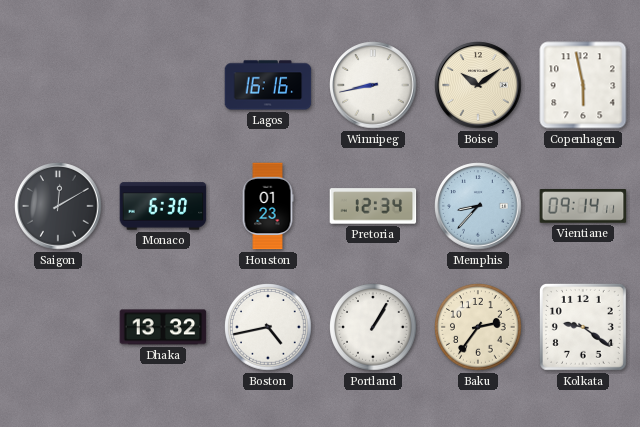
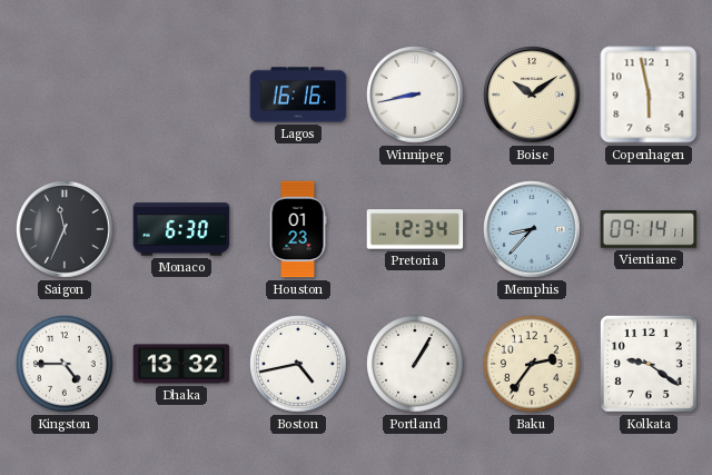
Saigon: 12:10 -> 11:34 (65, 229)
Kingston: none -> 4:45 (65, 364)
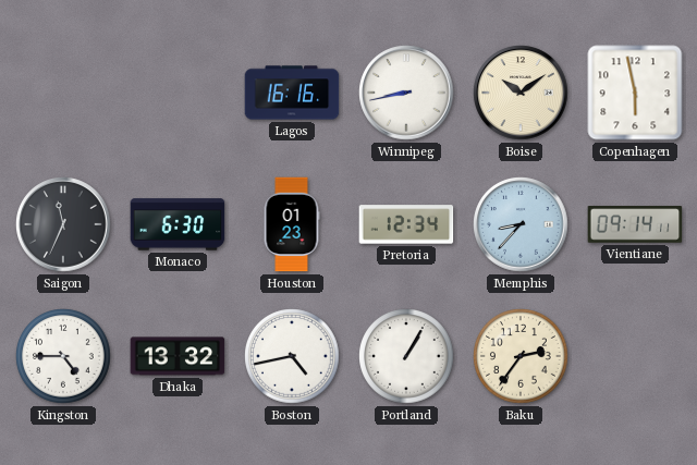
Kolkata: 9:21 -> none (649, 364)
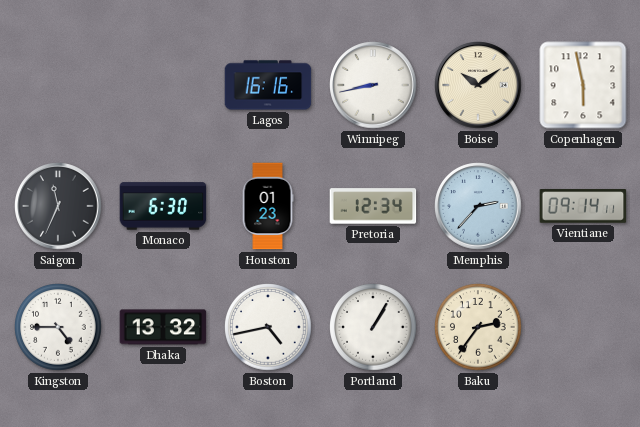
Memphis: 8:37 -> 2:37 (478, 206)
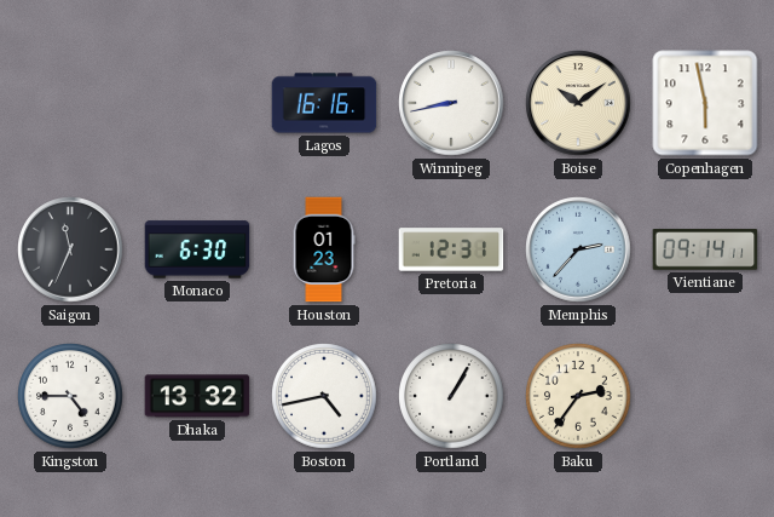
Pretoria: 12:34 -> 12:31 (451, 249)
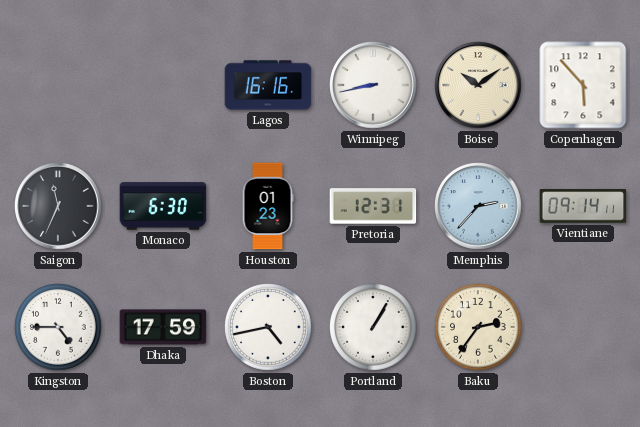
Copenhagen: 5:58 -> 5:53 (583, 85)
Dhaka: 13:32 -> 17:59 (163, 327)
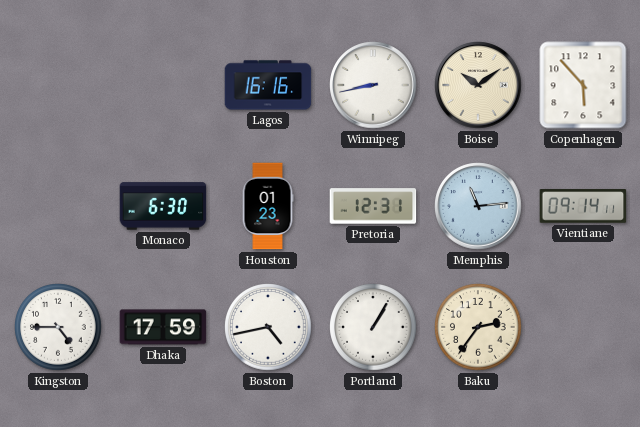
Saigon: 11:34 -> none (58, 206)
Memphis: 2:37 -> 11:14 (478, 206)
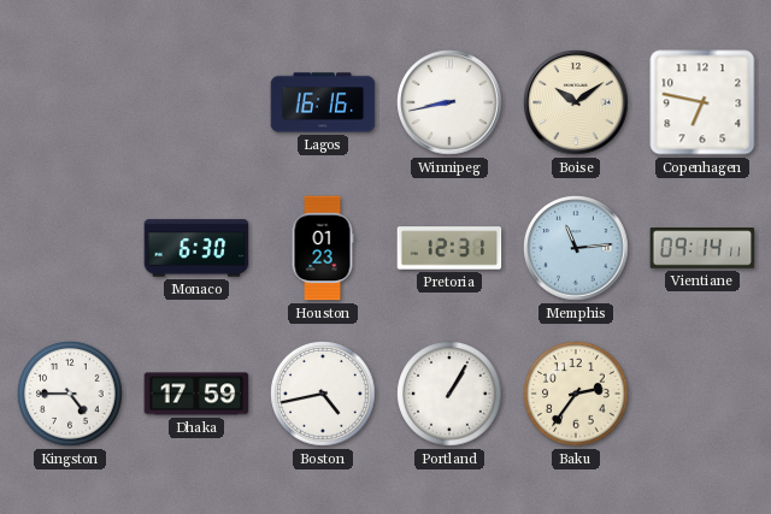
Copenhagen: 5:53 -> 6:47 (702, 102)
